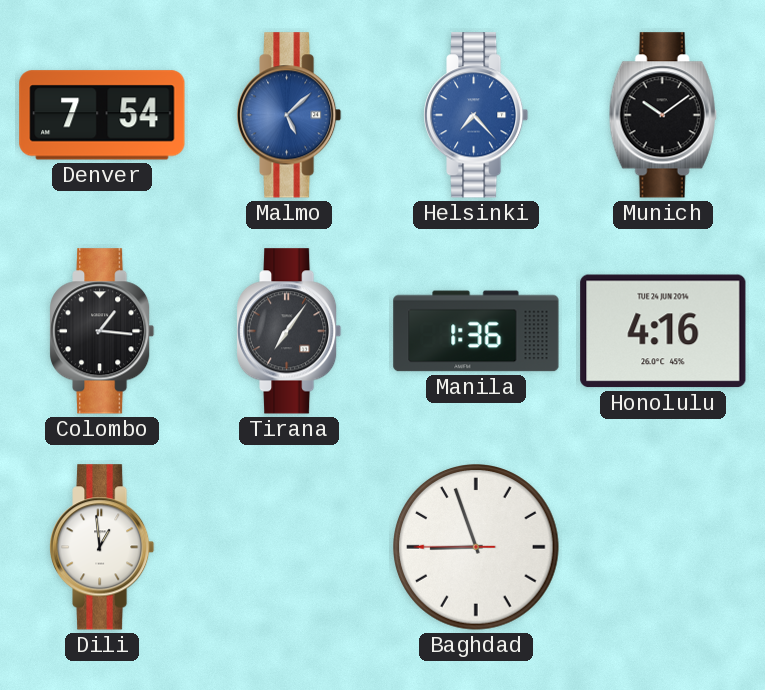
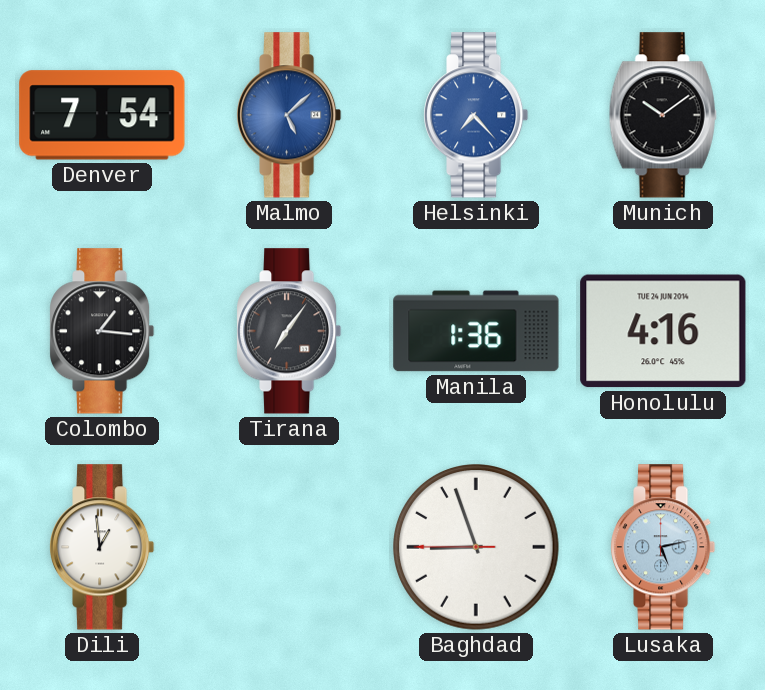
Lusaka: none -> 5:13 (664, 547)
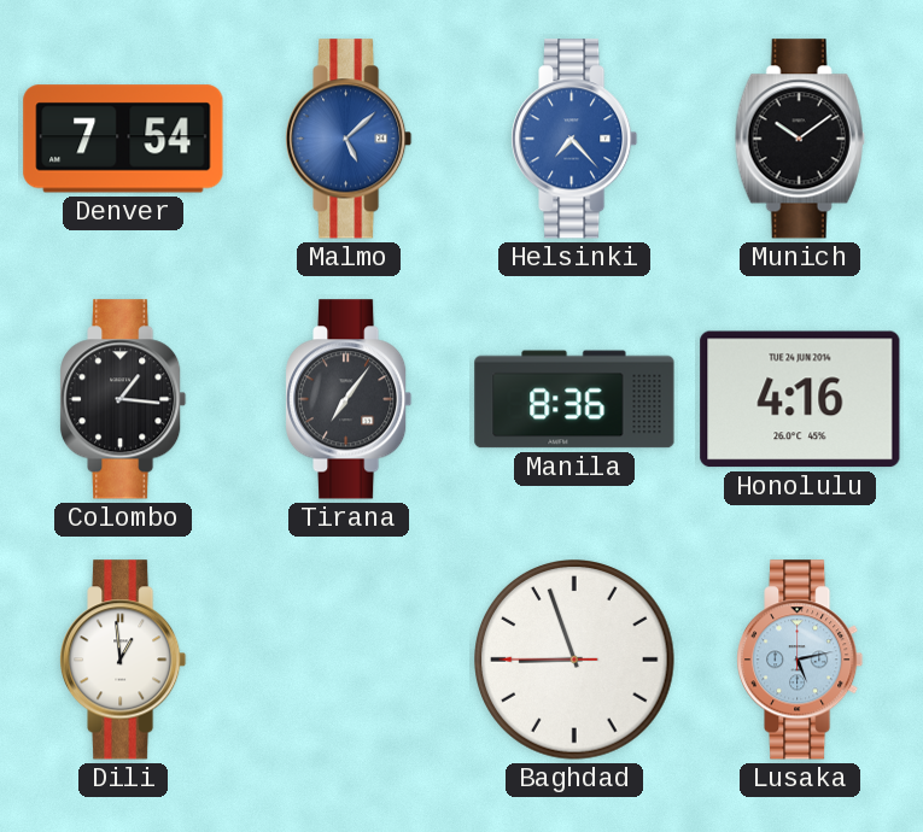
Manila: 1:36 -> 8:36 (574, 399)
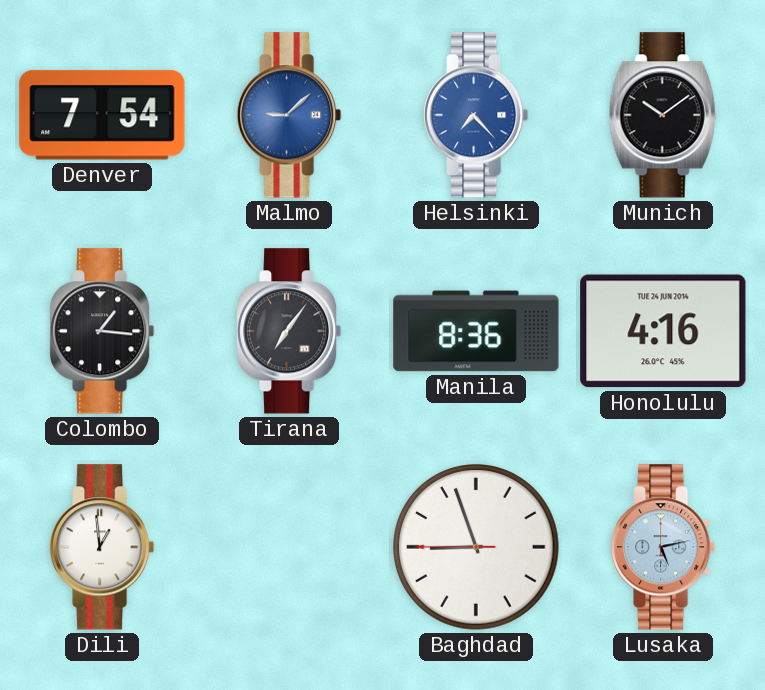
Malmo: 5:08 -> 9:08 (290, 115)
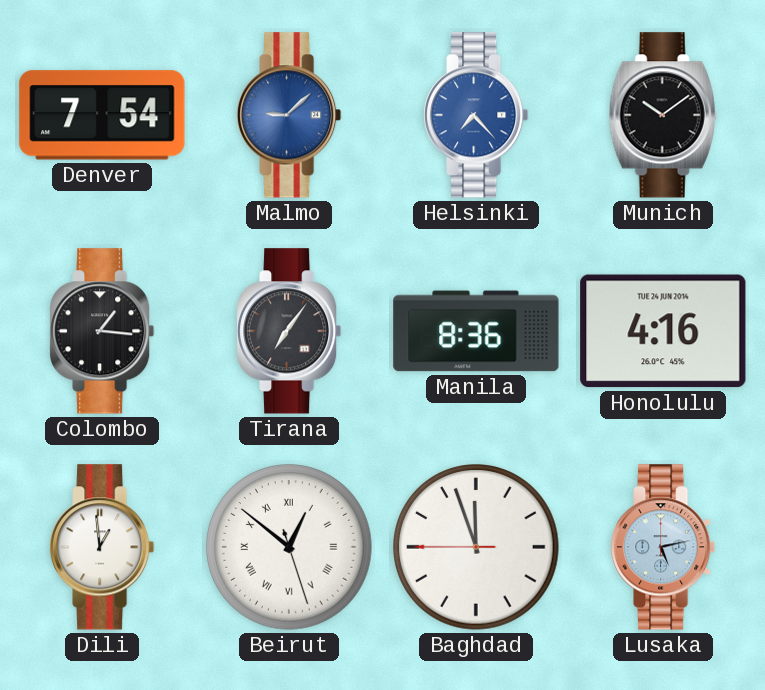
Beirut: none -> 12:51 (289, 547)
Baghdad: 8:56 -> 11:56 (476, 547)
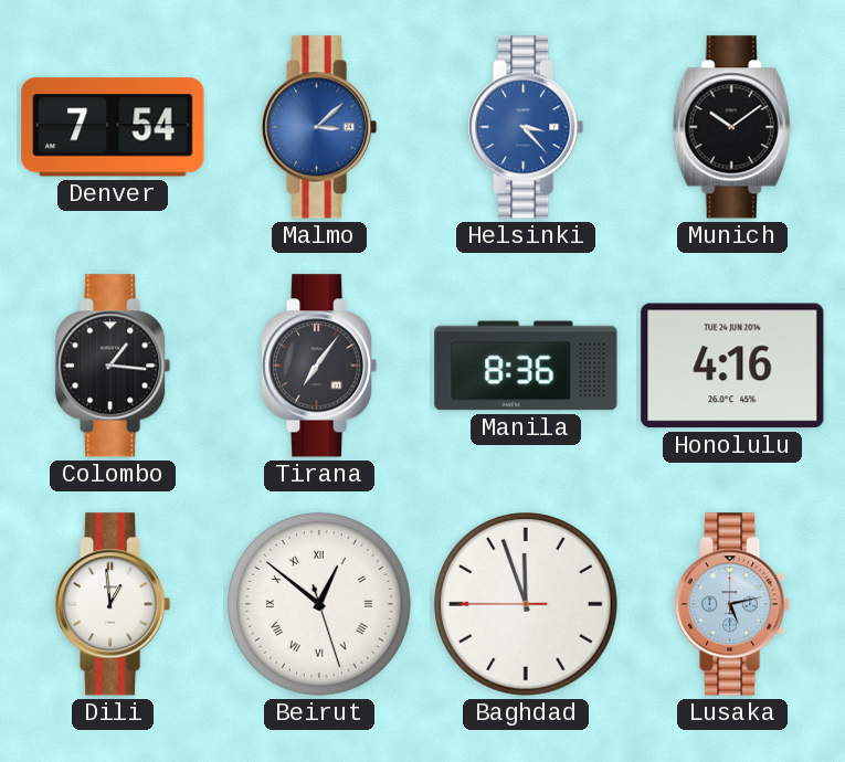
Malmo: 9:08 -> 3:08 (320, 127)
Helsinki: 7:23 -> 3:23 (527, 127)
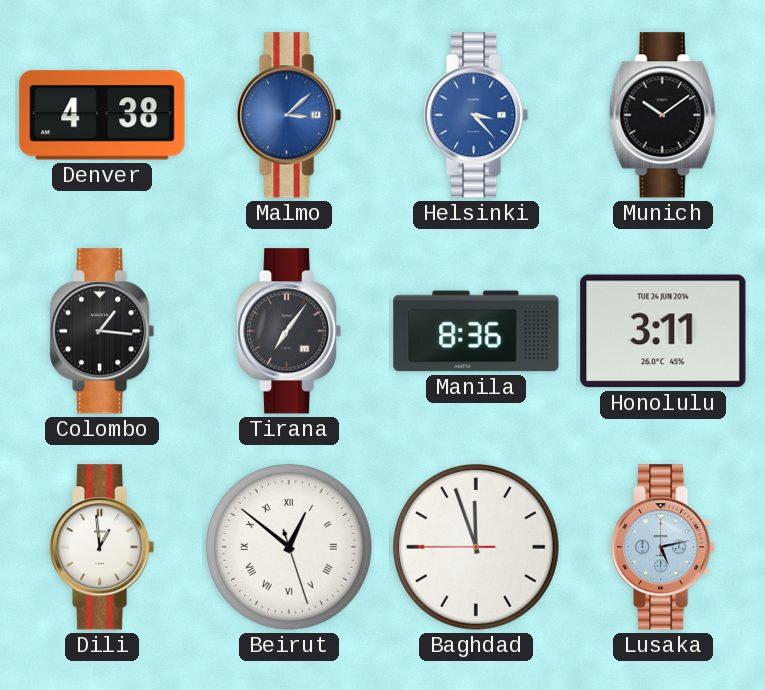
Denver: 7:54 -> 4:38 (102, 115)
Honolulu: 4:16 -> 3:11 (663, 331)
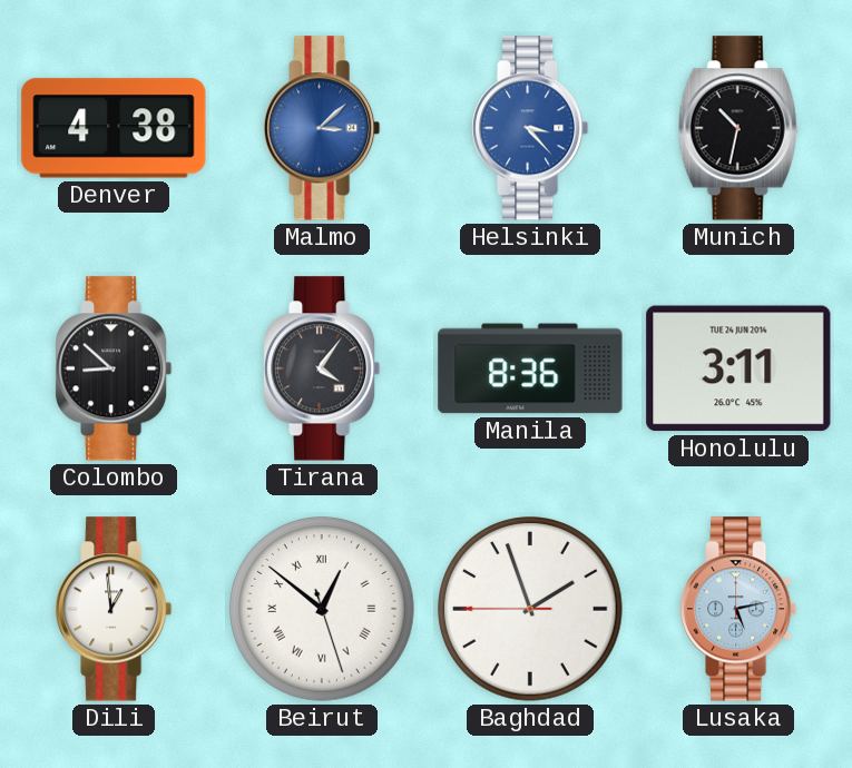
Munich: 10:09 -> 10:32 (738, 128)
Colombo: 1:16 -> 8:52 (115, 368)
Tirana: 7:06 -> 4:06 (323, 368)
Baghdad: 11:56 -> 1:56 (530, 609)
